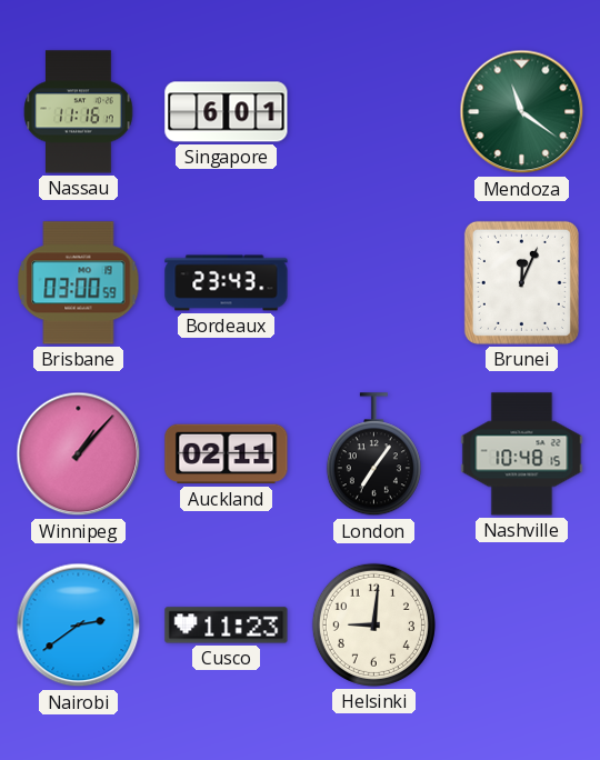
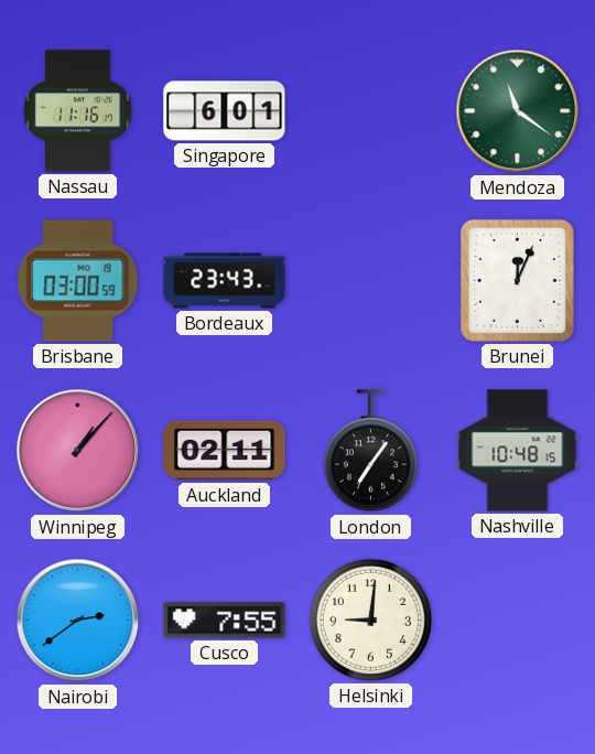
Cusco: 11:23 -> 7:55 (225, 621)
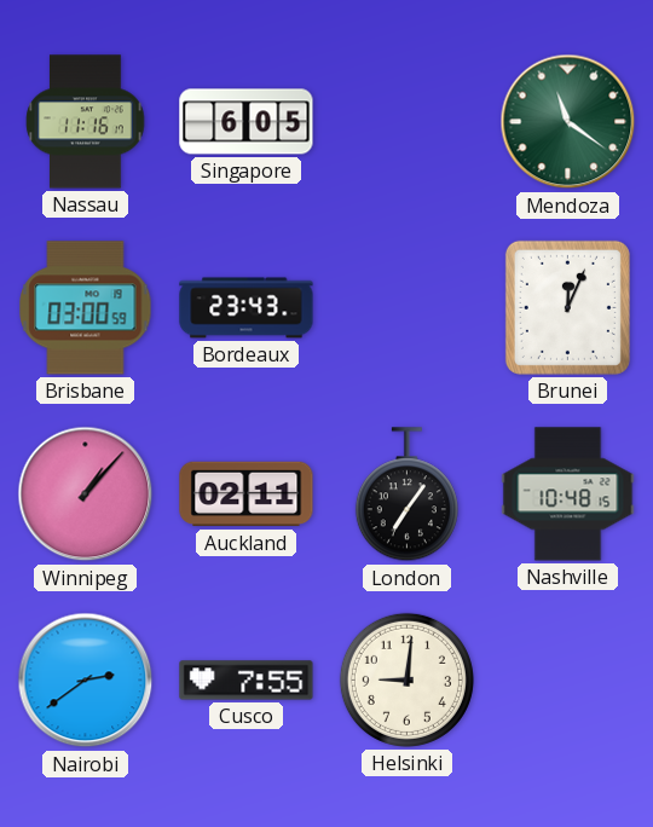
Singapore: 6:01 -> 6:05 (247, 122)
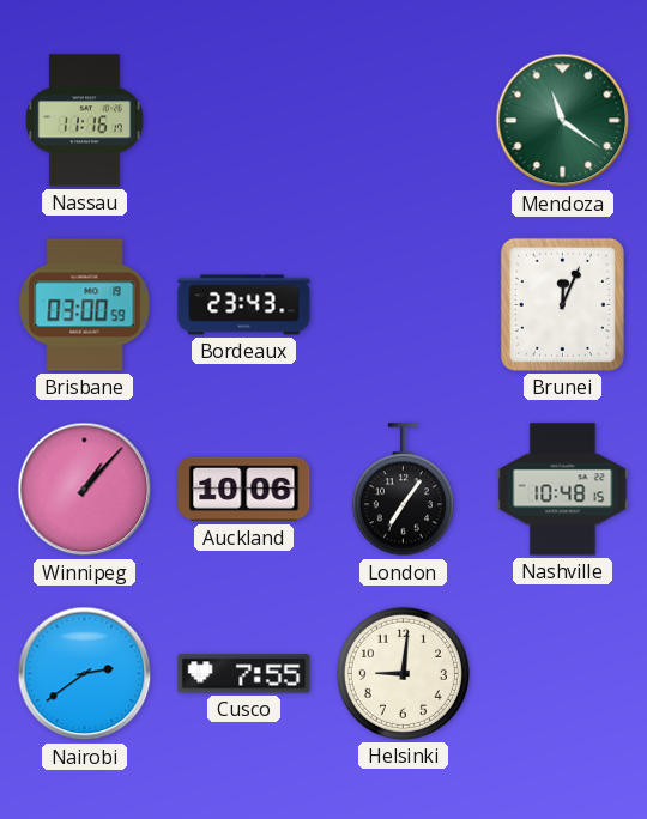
Singapore: 6:05 -> none (247, 122)
Auckland: 02:11 -> 10:06 (244, 490)
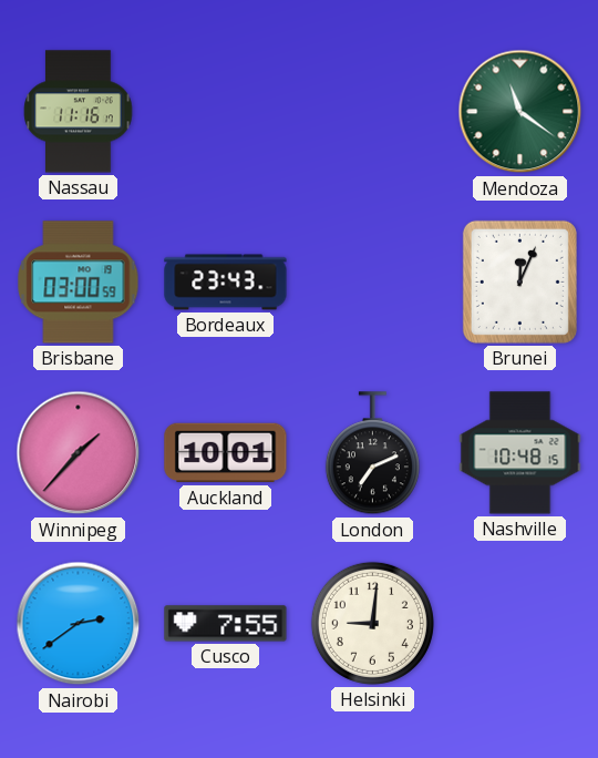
Winnipeg: 1:07 -> 1:37 (79, 453)
Auckland: 10:06 -> 10:01 (226, 453)
London: 7:06 -> 7:11 (372, 453)
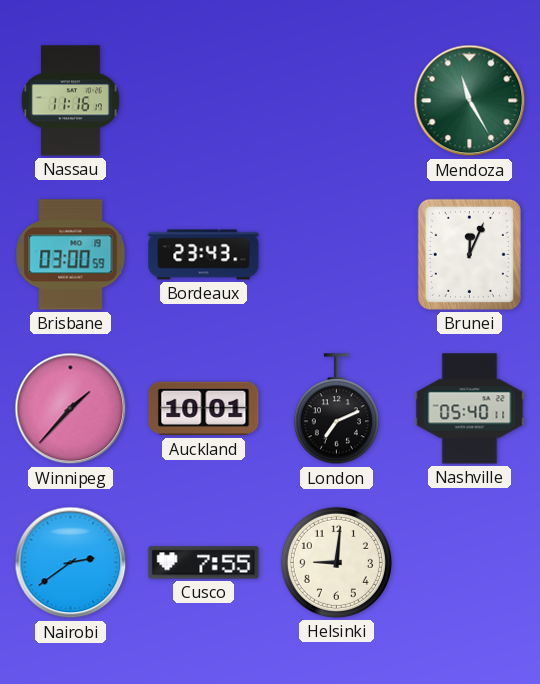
Mendoza: 11:21 -> 11:25 (470, 101)
Nashville: 10:48 -> 05:40 (470, 409)
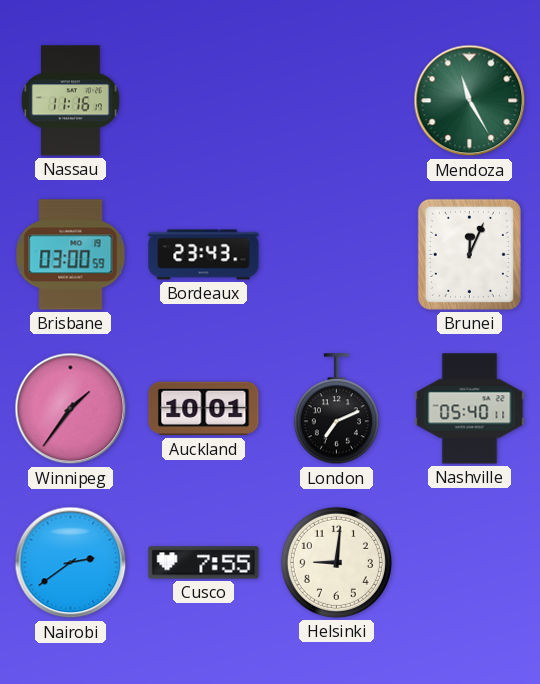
Winnipeg: 1:37 -> 1:36 (71, 409)
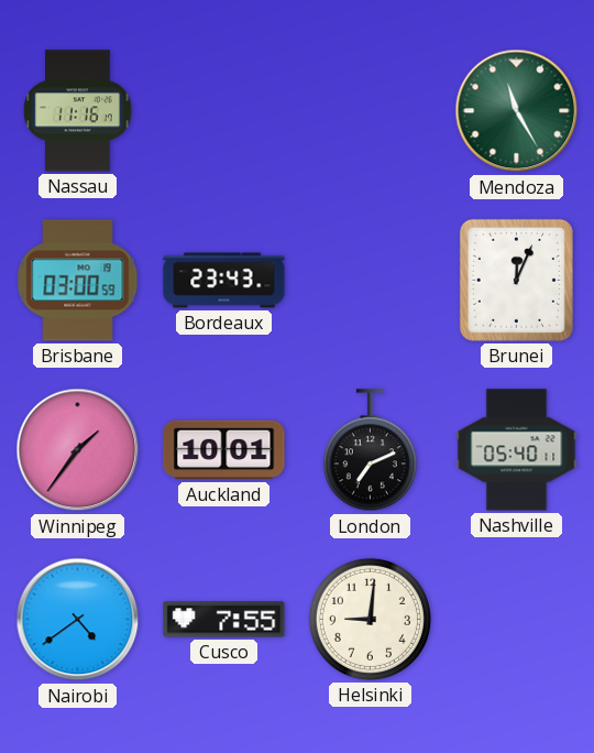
Nairobi: 2:39 -> 4:39 (78, 620)
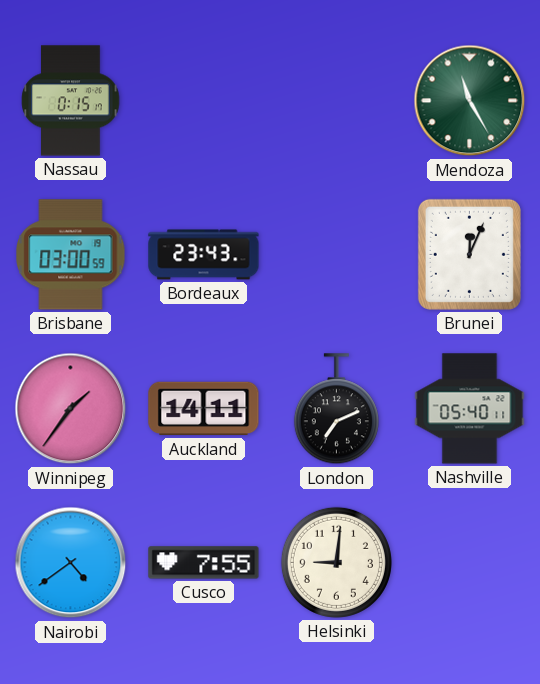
Nassau: 11:16 -> 0:15 (71, 101)
Auckland: 10:01 -> 14:11 (204, 409)
